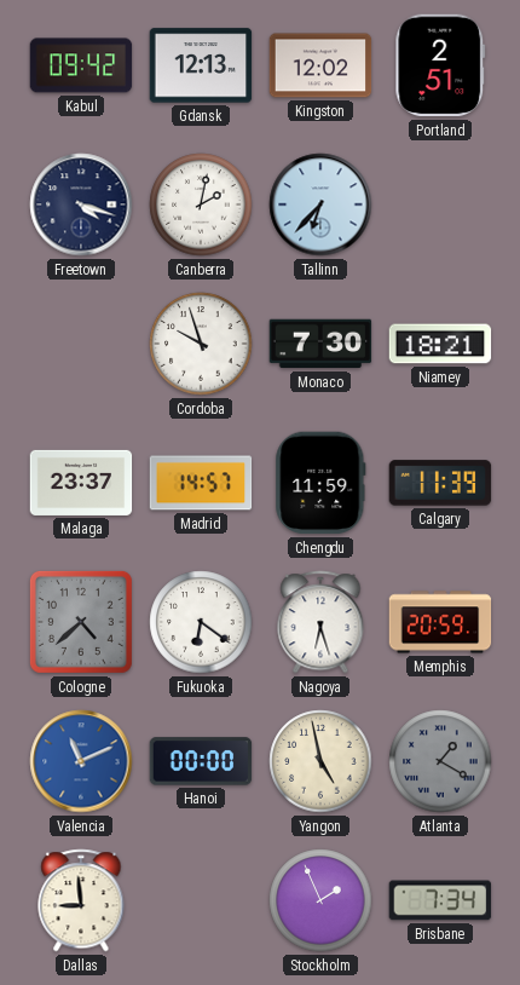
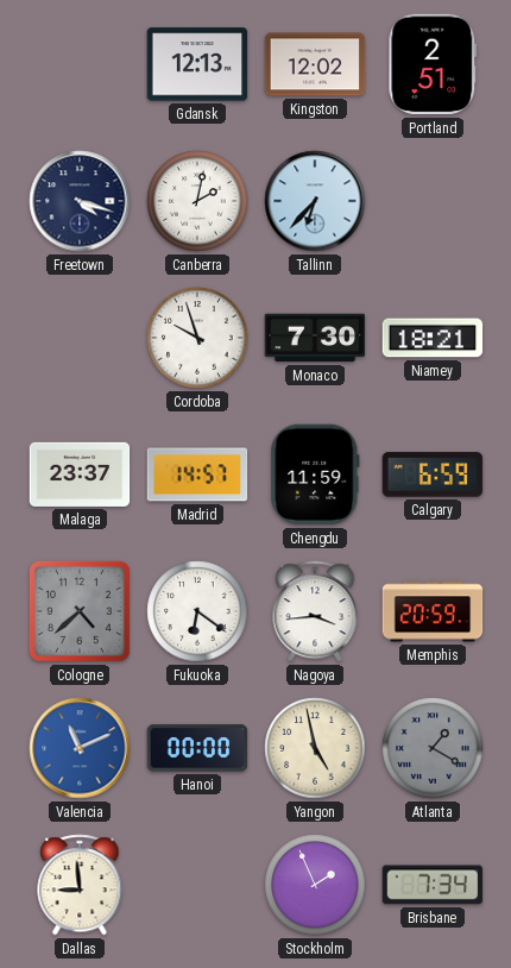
Kabul: 09:42 -> none (81, 65)
Calgary: 11:39 -> 6:59 (433, 474)
Nagoya: 6:27 -> 3:44 (315, 611)
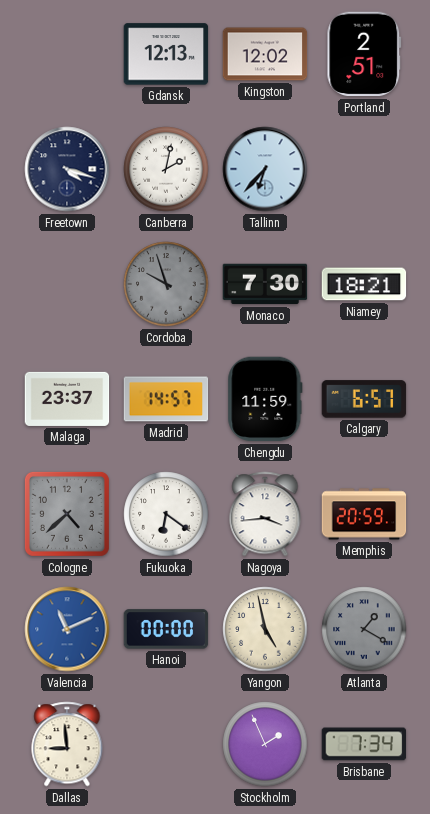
Cordoba dial: white -> grey (166, 284)
Calgary: 6:59 -> 6:57 (364, 399)
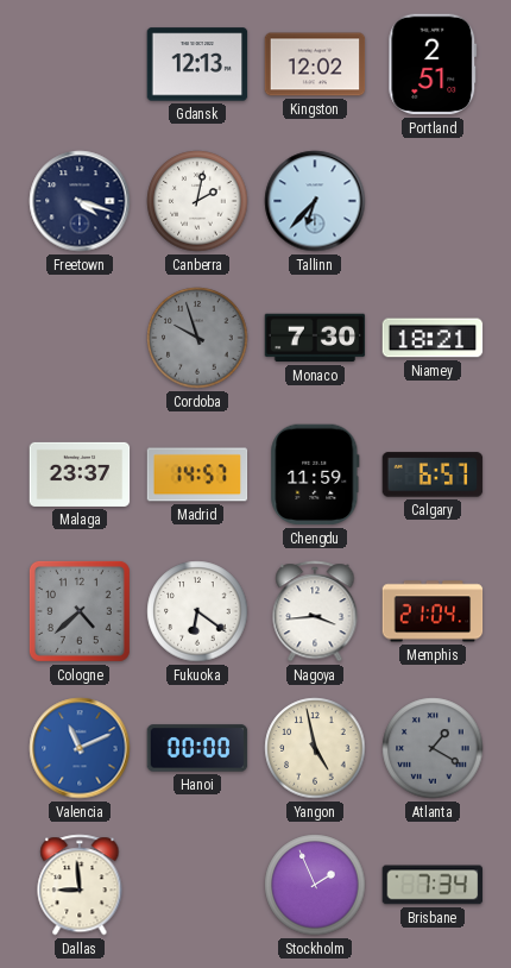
Memphis: 20:59 -> 21:04 (433, 611)
